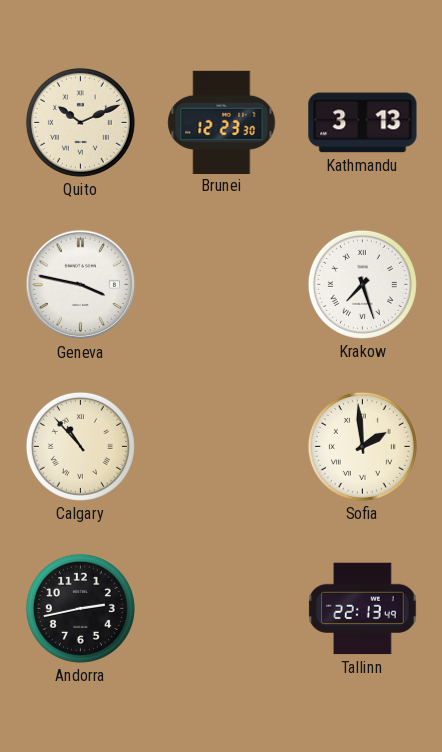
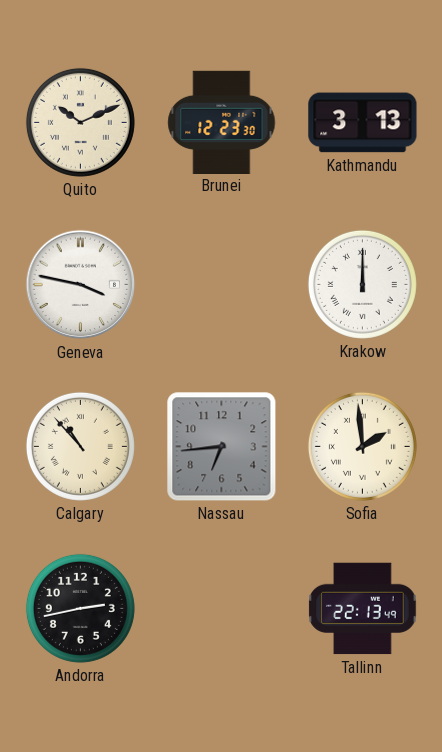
Krakow: 7:27 -> 12:00 (362, 284)
Nassau: none -> 6:44 (222, 447)
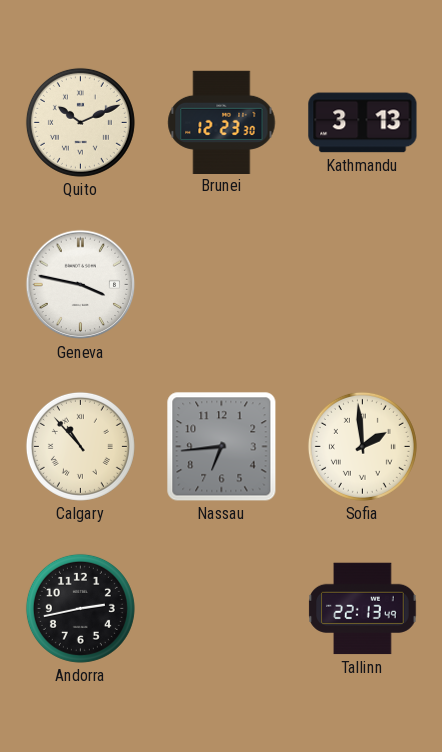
Krakow: 12:00 -> none (362, 284)
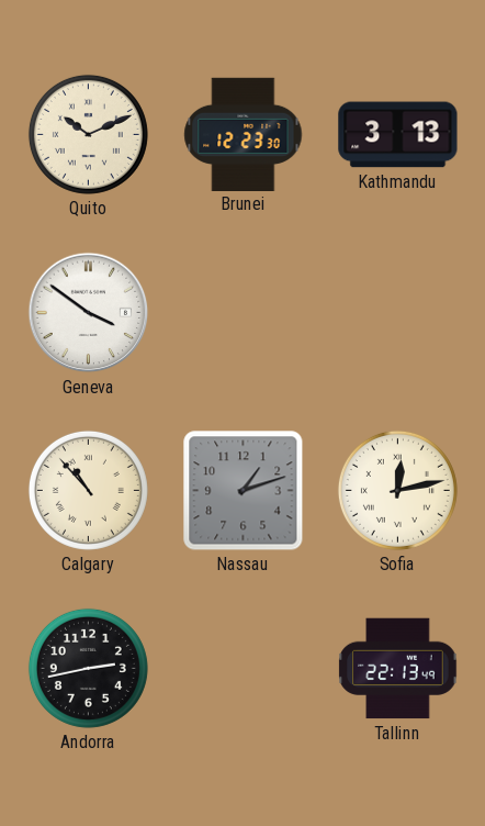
Geneva: 3:47 -> 3:51 (89, 313)
Nassau: 6:44 -> 1:12 (244, 491)
Sofia: 1:59 -> 12:13 (397, 490)
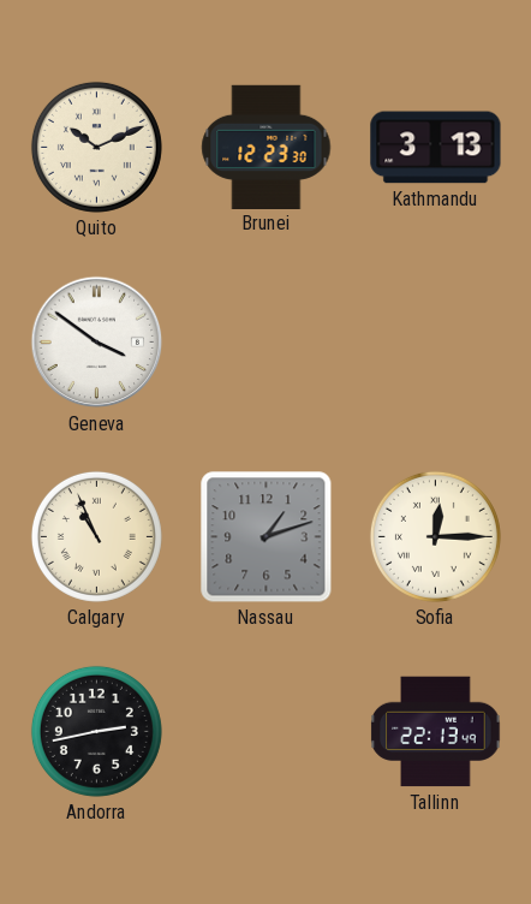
Calgary: 10:53 -> 10:56 (96, 536)
Sofia: 12:13 -> 12:15 (435, 536)
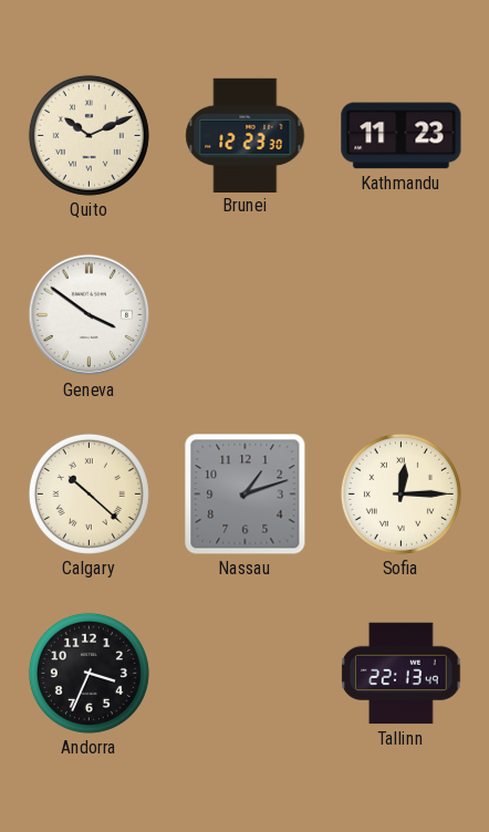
Kathmandu: 3:13 -> 11:23 (402, 136)
Calgary: 10:56 -> 10:22 (89, 493)
Andorra: 2:43 -> 3:34 (89, 673)
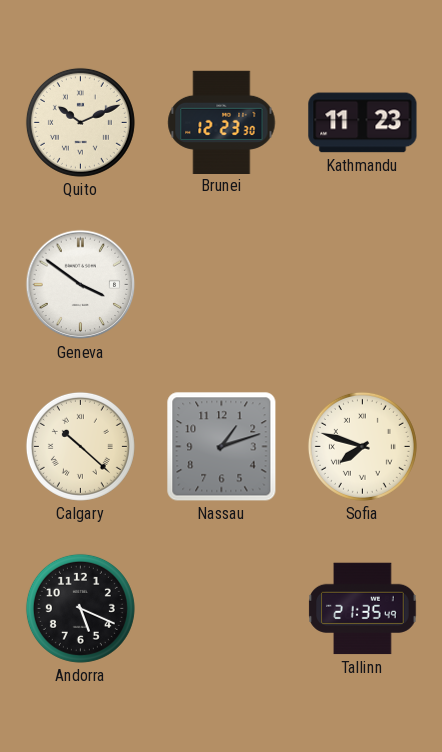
Sofia: 12:15 -> 7:48 (362, 446)
Andorra: 3:34 -> 5:19 (80, 608)
Tallinn: 22:13 -> 21:35 (363, 609)
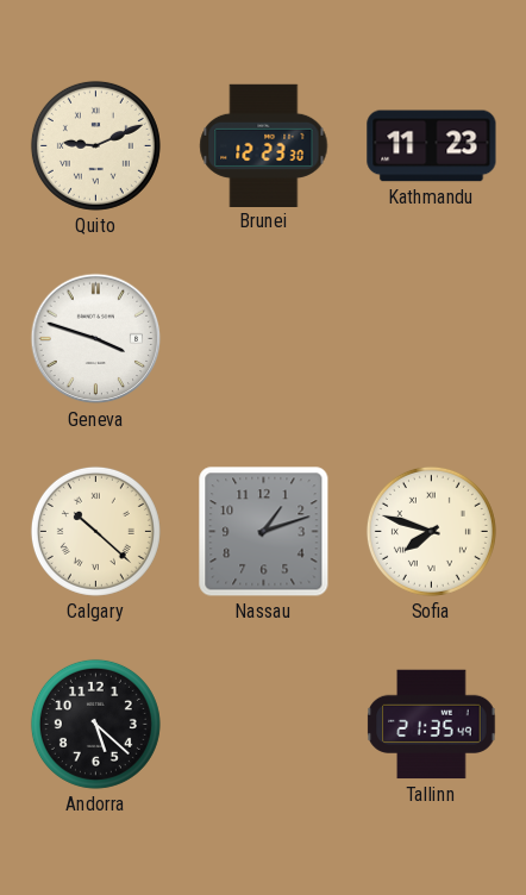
Quito: 10:11 -> 9:11 (95, 145)
Geneva: 3:51 -> 3:48 (96, 339)
Andorra: 5:19 -> 5:22 (95, 724)
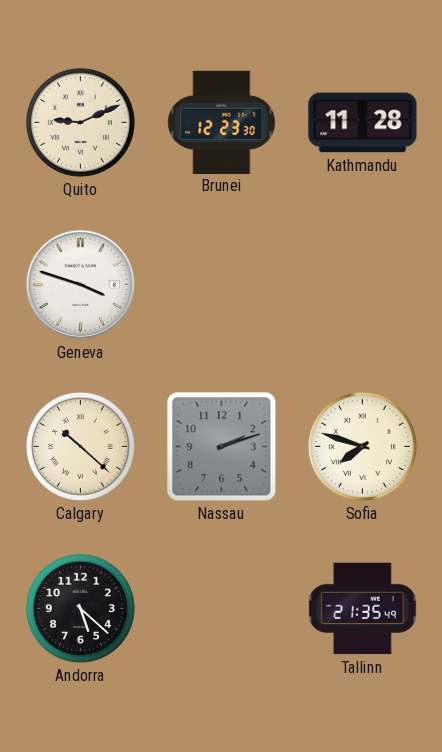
Kathmandu: 11:23 -> 11:28 (363, 123)
Nassau: 1:12 -> 2:12 (222, 447)
